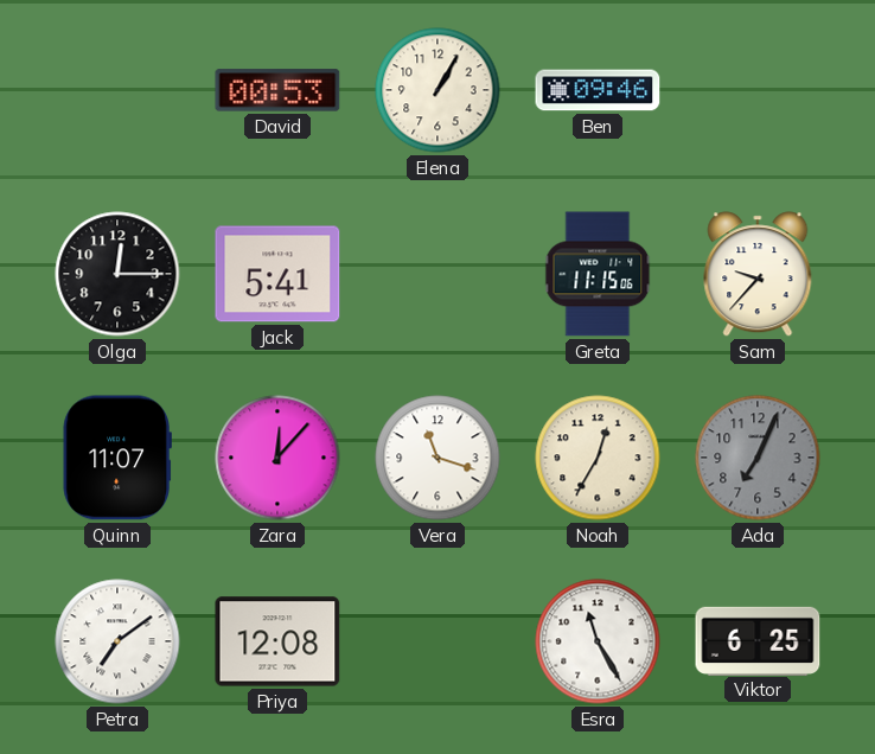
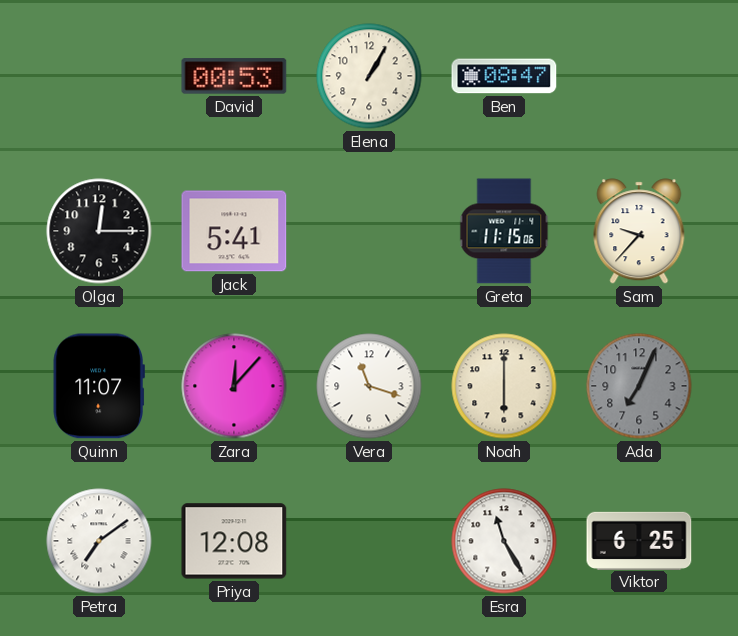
Ben: 09:46 -> 08:47 (504, 76)
Noah: 12:35 -> 6:00 (504, 386)
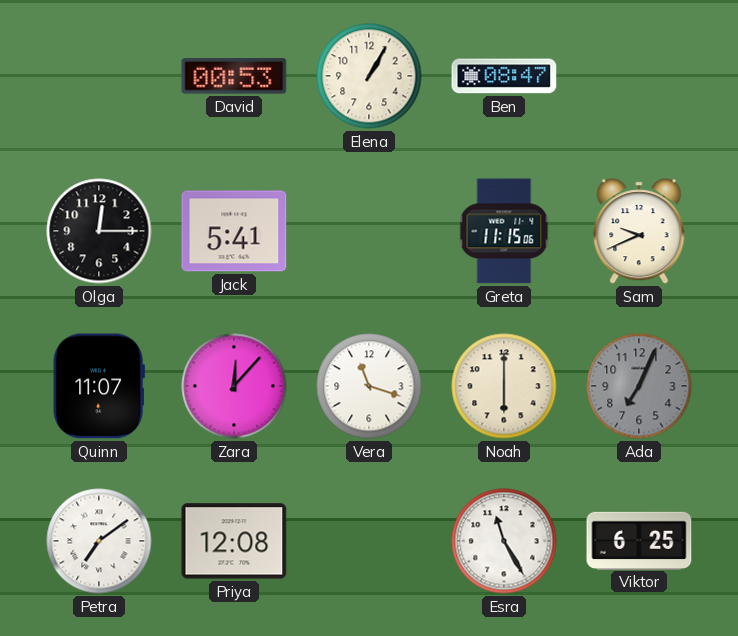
Sam: 9:37 -> 9:41 (639, 231)
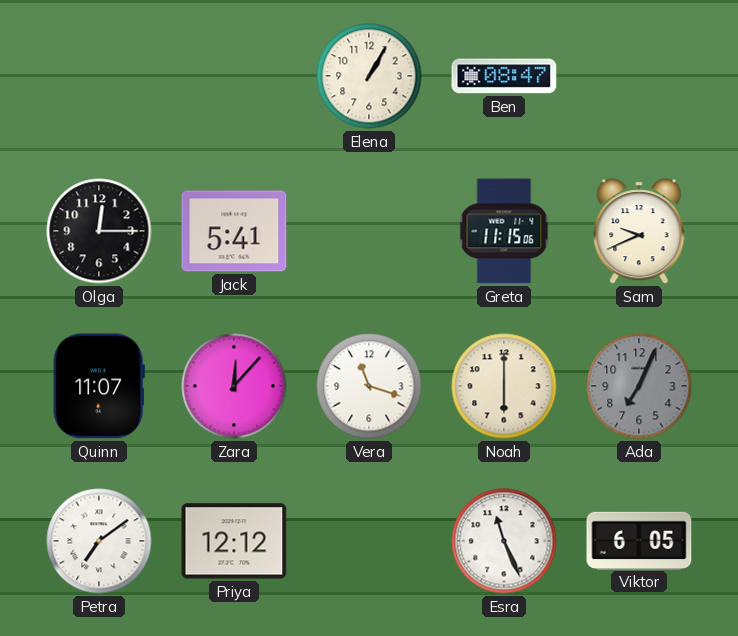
David: 00:53 -> none (234, 76)
Priya: 12:08 -> 12:12 (234, 541)
Esra: 11:25 -> 11:26 (504, 541)
Viktor: 6:25 -> 6:05 (639, 540)
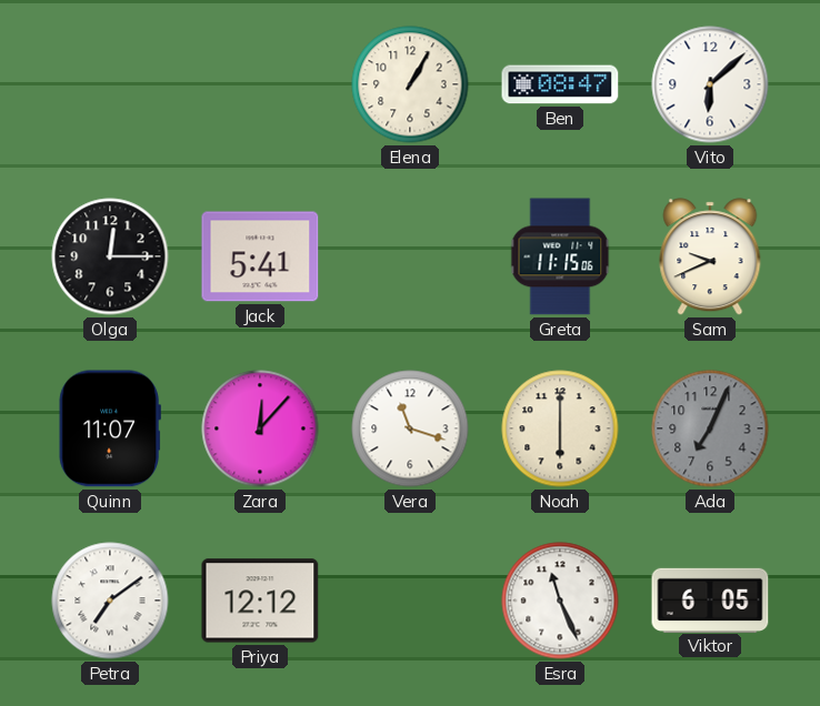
Vito: none -> 6:08 (710, 84)
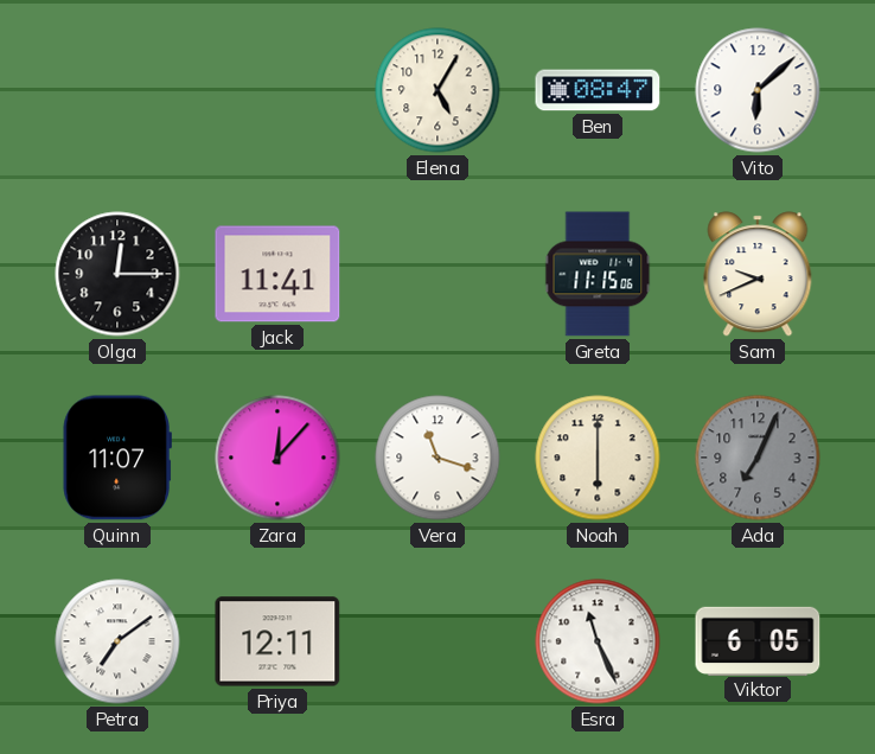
Elena: 1:05 -> 5:05 (437, 90)
Jack: 5:41 -> 11:41 (277, 274)
Priya: 12:12 -> 12:11 (277, 641)
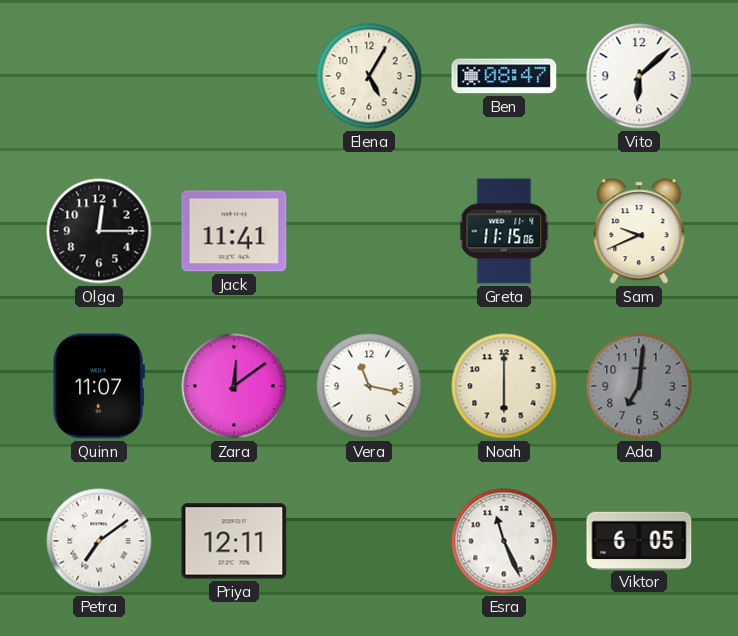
Zara: 12:07 -> 12:09 (234, 386)
Vera: 11:18 -> 11:17 (369, 386)
Ada: 7:04 -> 7:01 (639, 386)
